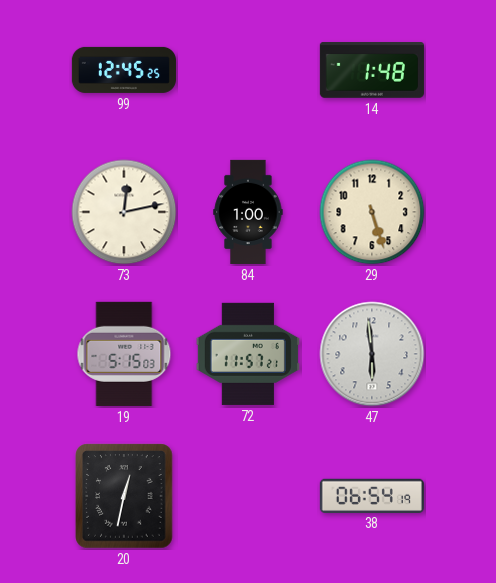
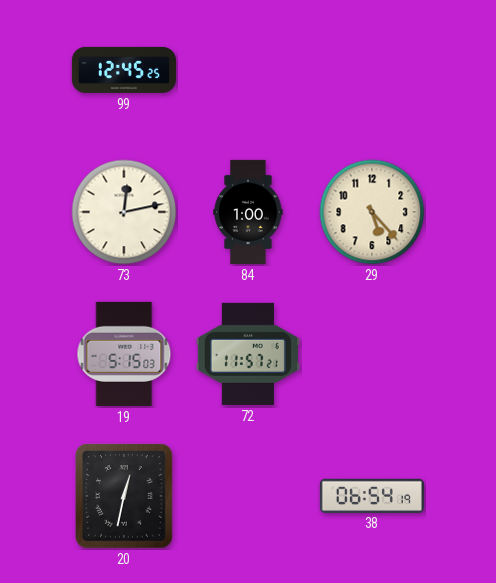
14: 1:48 -> none (372, 70)
29: 5:27 -> 5:23 (372, 212)
47: 5:59 -> none (372, 354)
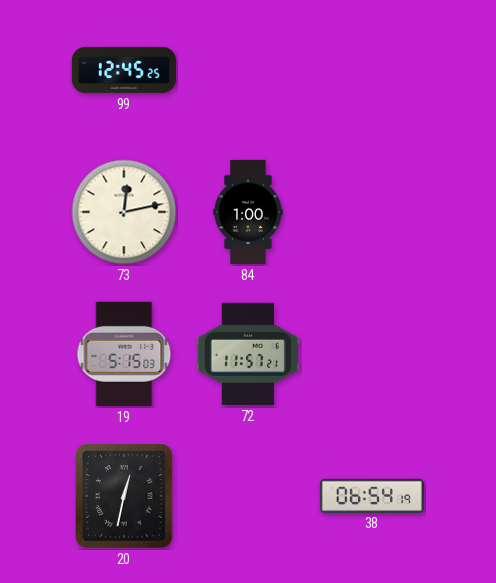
29: 5:23 -> none (372, 212)
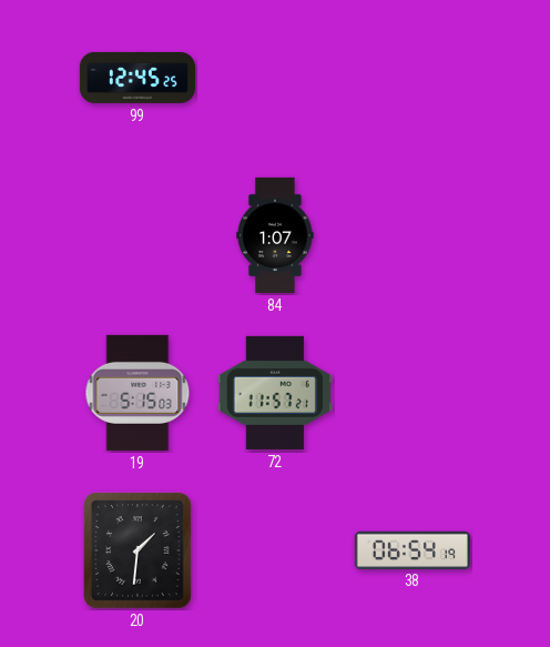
73: 12:13 -> none (124, 212)
84: 1:00 -> 1:07 (275, 235)
20: 12:32 -> 1:31 (137, 550)
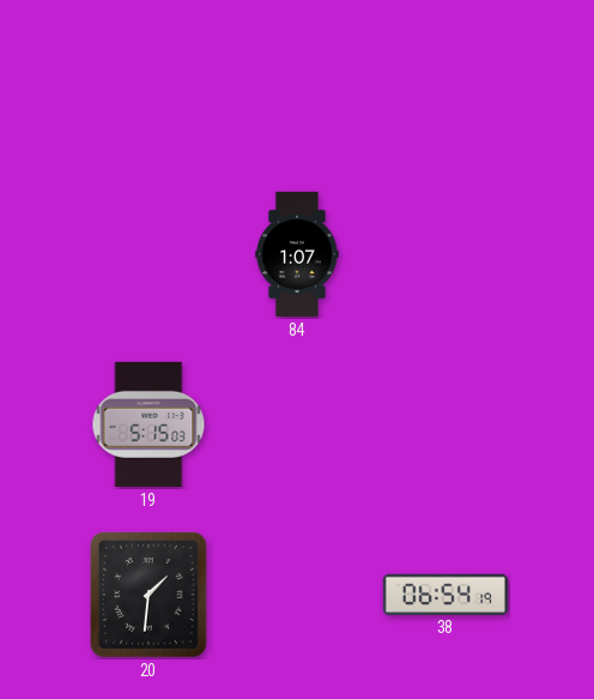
99: 12:45 -> none (137, 78)
72: 11:57 -> none (275, 393)
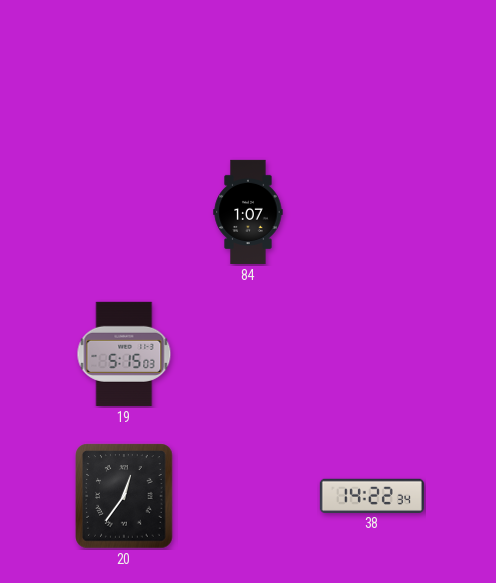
20: 1:31 -> 12:36 (124, 496)
38: 06:54 -> 14:22 (372, 495)
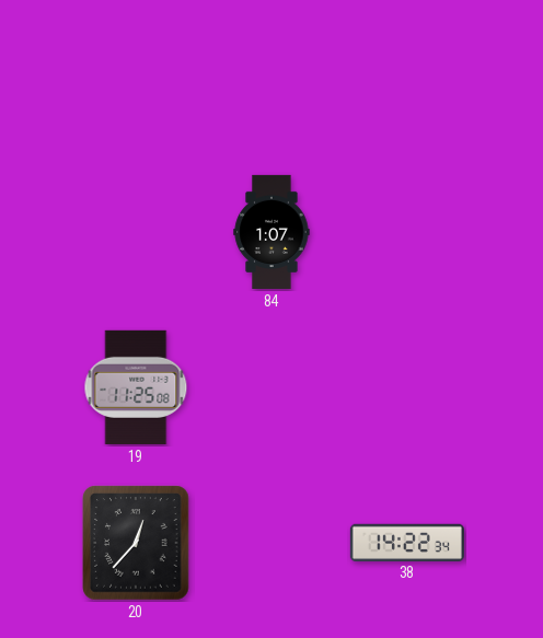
19: 5:15 -> 11:25 (136, 387)
20: 12:36 -> 12:37 (136, 543)
